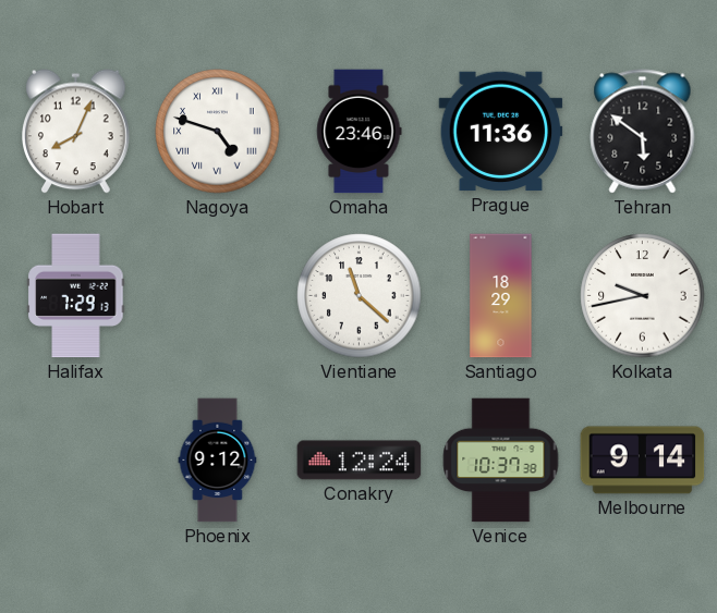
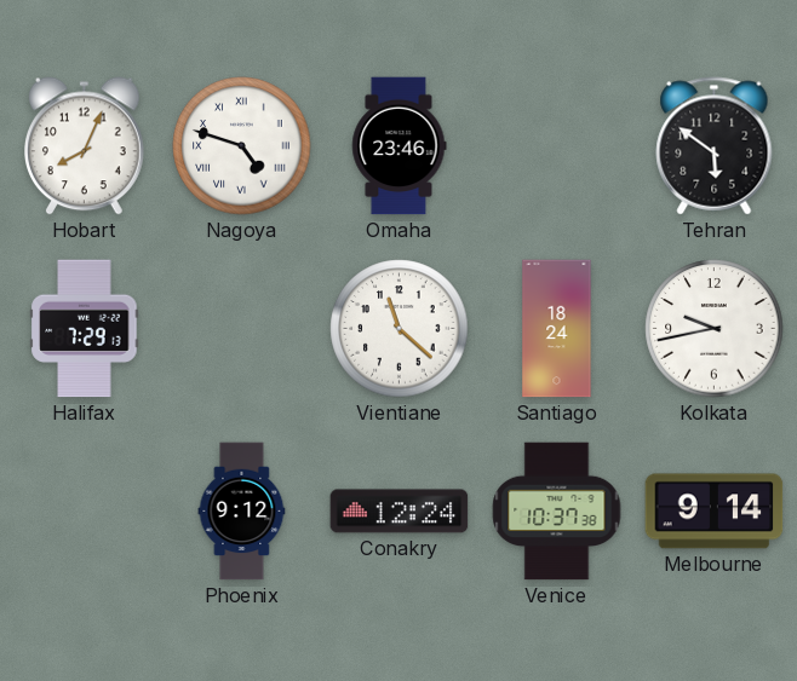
Prague: 11:36 -> none (501, 132)
Santiago: 18:29 -> 18:24 (557, 329)
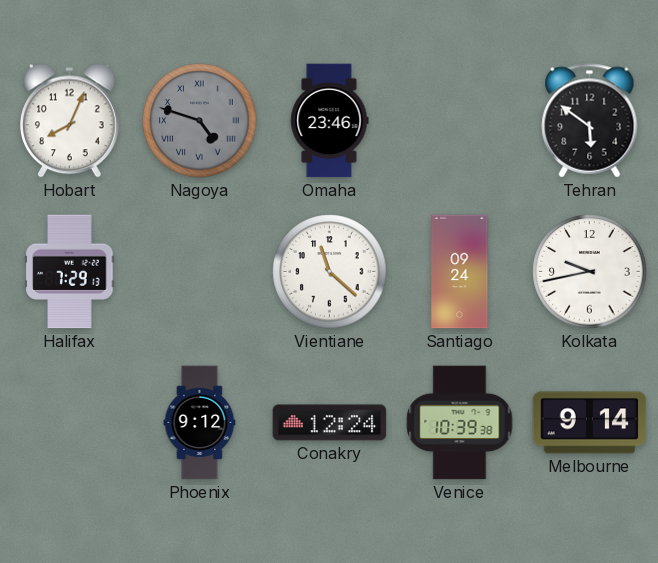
Nagoya dial: white -> grey (200, 121)
Santiago: 18:24 -> 09:24 (460, 272)
Venice: 10:37 -> 10:39 (460, 423)
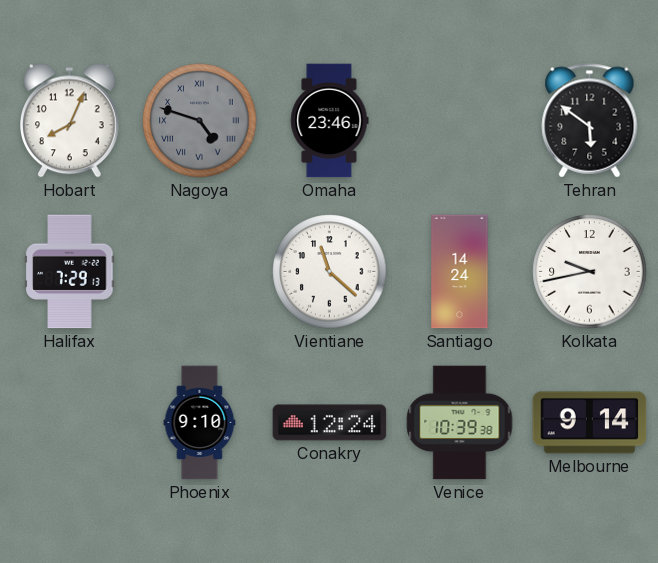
Santiago: 09:24 -> 14:24 (460, 272)
Phoenix: 9:12 -> 9:10 (200, 423)
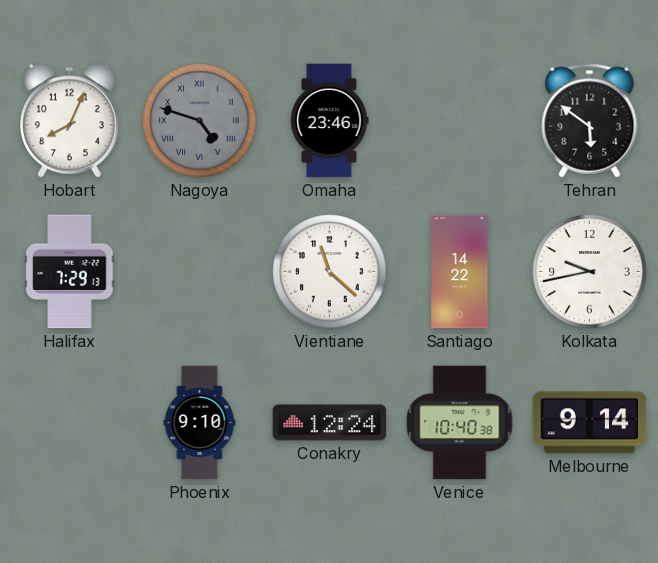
Santiago: 14:24 -> 14:22 (460, 272)
Venice: 10:39 -> 10:40 (460, 423)
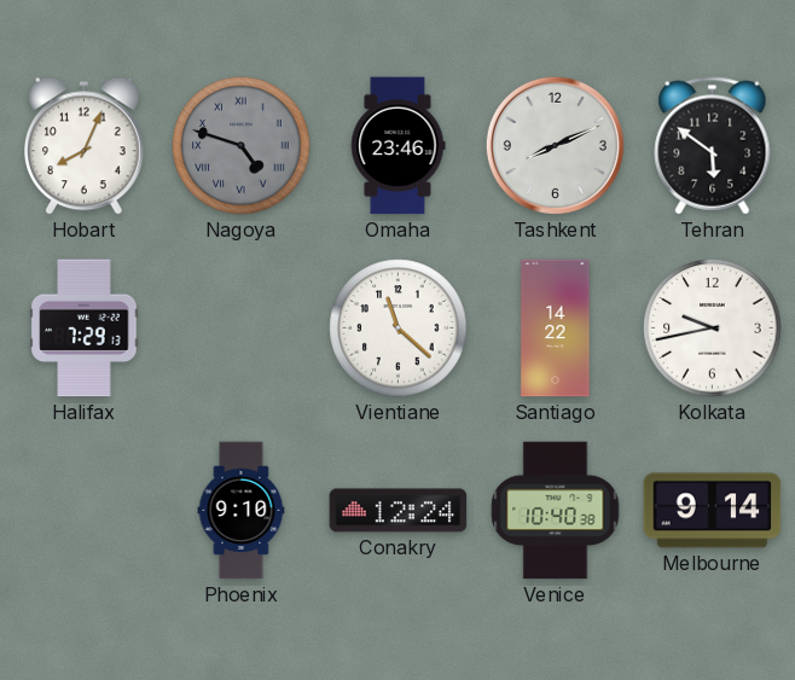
Tashkent: none -> 8:11 (555, 145)
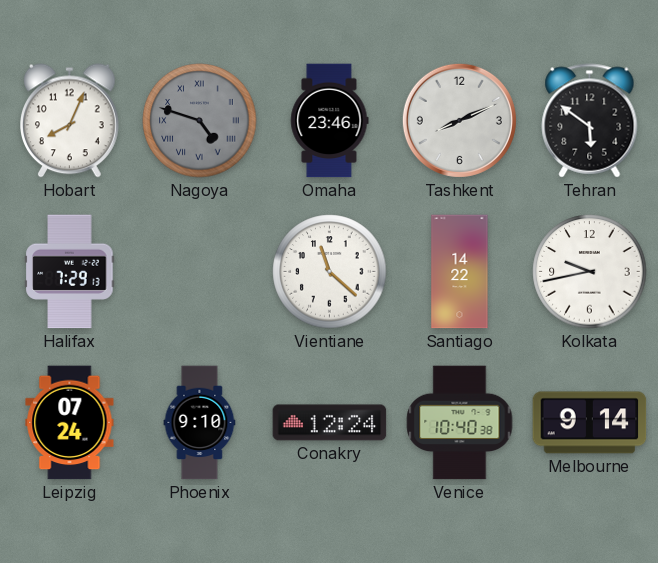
Leipzig: none -> 07:24 (70, 423)
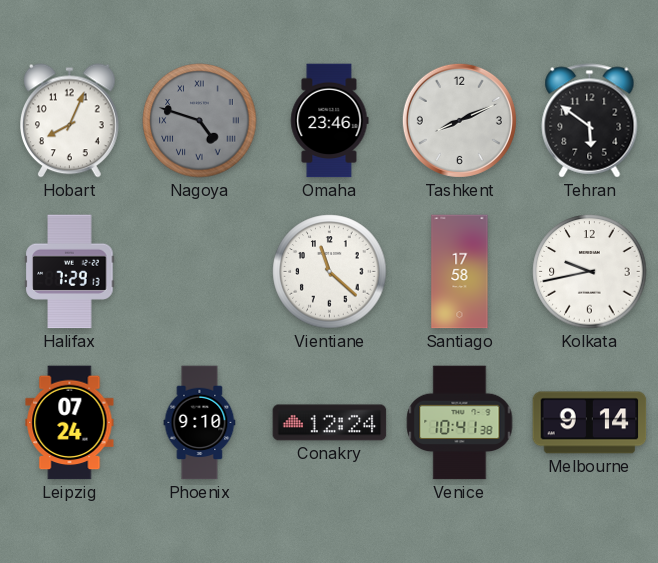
Santiago: 14:22 -> 17:58 (460, 272)
Venice: 10:40 -> 10:41 (460, 423)
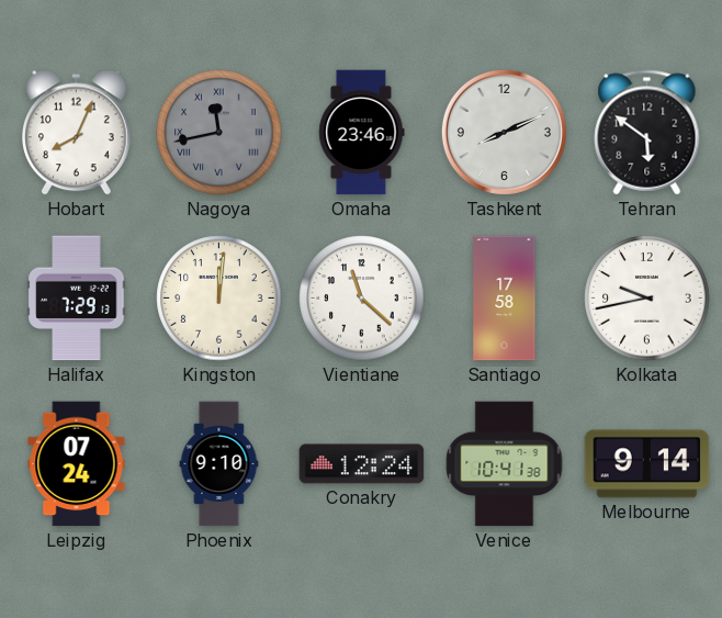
Nagoya: 4:48 -> 11:43 (219, 133)
Kingston: none -> 12:01 (219, 299)
